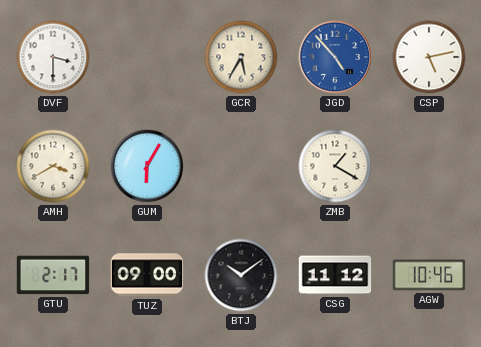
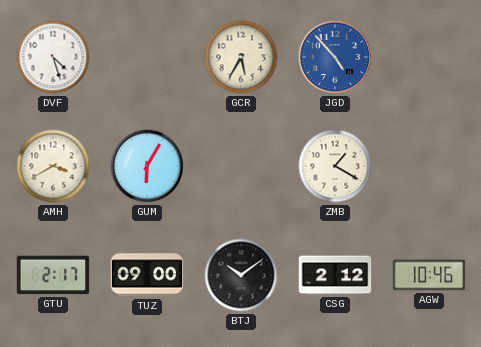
DVF: 3:30 -> 4:27 (53, 57)
CSP: 5:13 -> none (429, 57)
CSG: 11:12 -> 2:12 (335, 275)
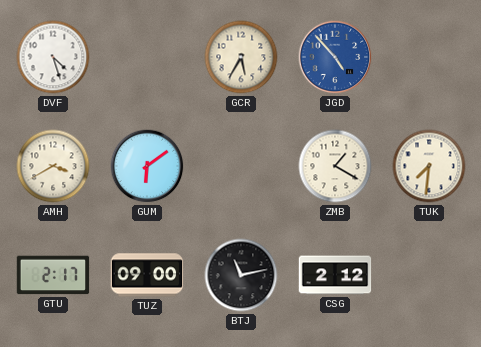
GUM: 6:05 -> 6:09 (147, 166)
TUK: none -> 7:31 (429, 166)
BTJ: 10:09 -> 11:13 (241, 275)
AGW: 10:46 -> none (429, 275)
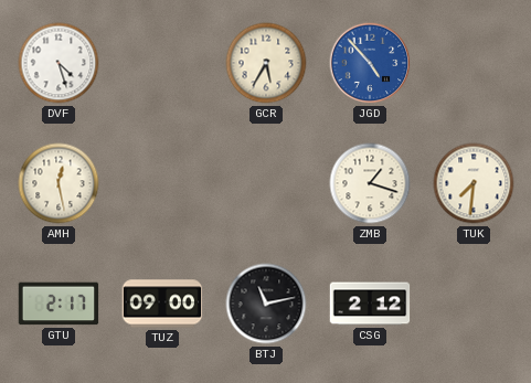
AMH: 3:40 -> 12:28 (59, 183)
GUM: 6:09 -> none (147, 166)
ZMB: 1:20 -> 1:18 (370, 183)
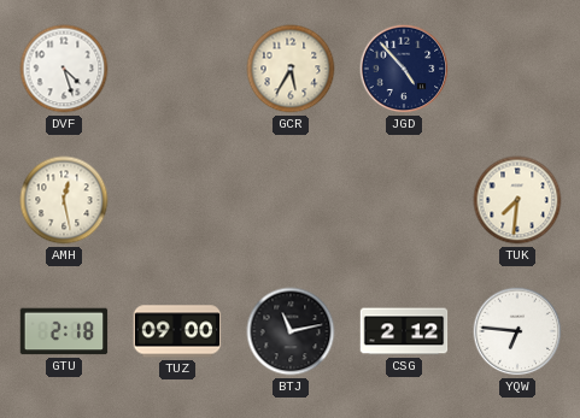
JGD dial: blue -> navy (404, 69)
ZMB: 1:18 -> none (370, 183)
GTU: 2:17 -> 2:18 (64, 331)
YQW: none -> 6:46 (517, 331)
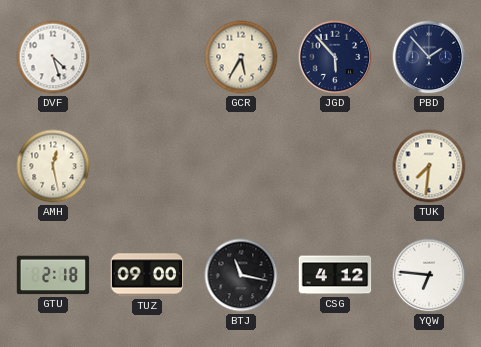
JGD: 4:53 -> 5:53 (335, 57)
PBD: none -> 1:53 (429, 57)
BTJ: 11:13 -> 11:17 (241, 275)
CSG: 2:12 -> 4:12 (335, 275)
